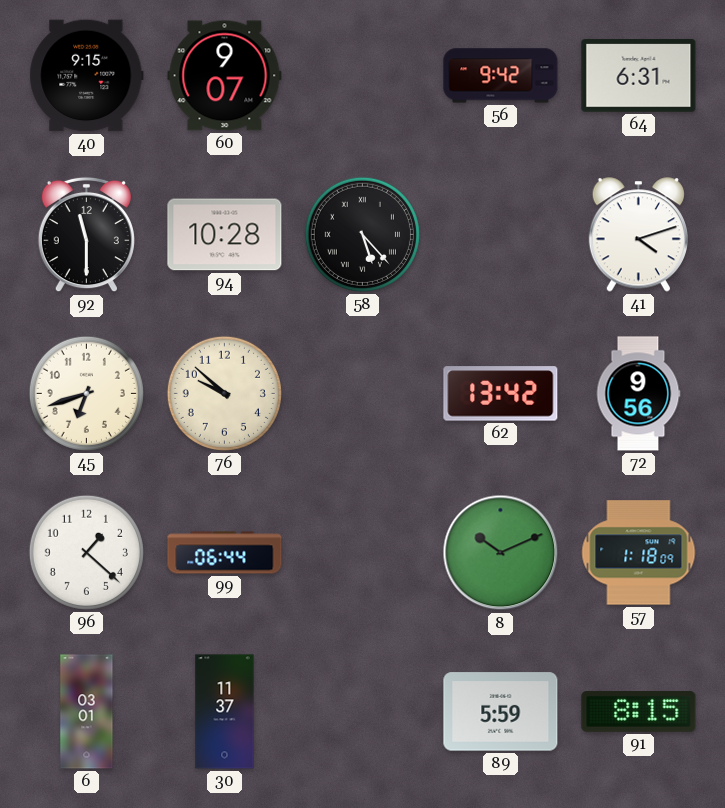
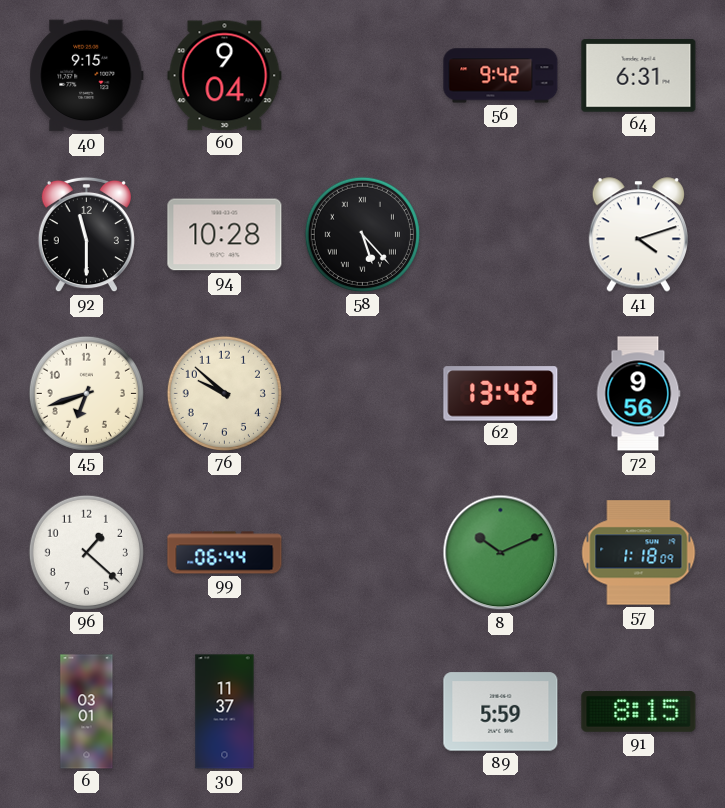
60: 9:07 -> 9:04 (225, 76)
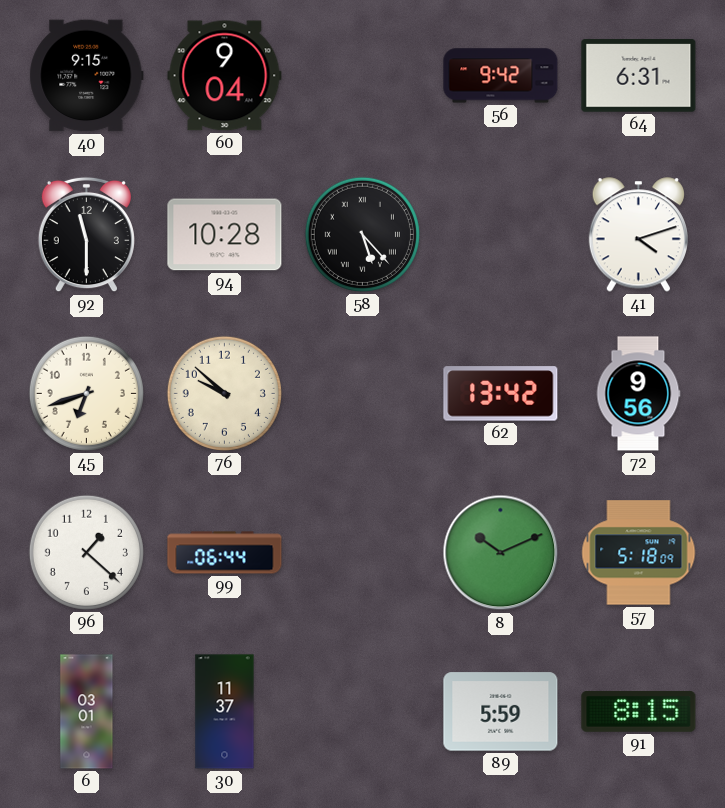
57: 1:18 -> 5:18 (639, 553)
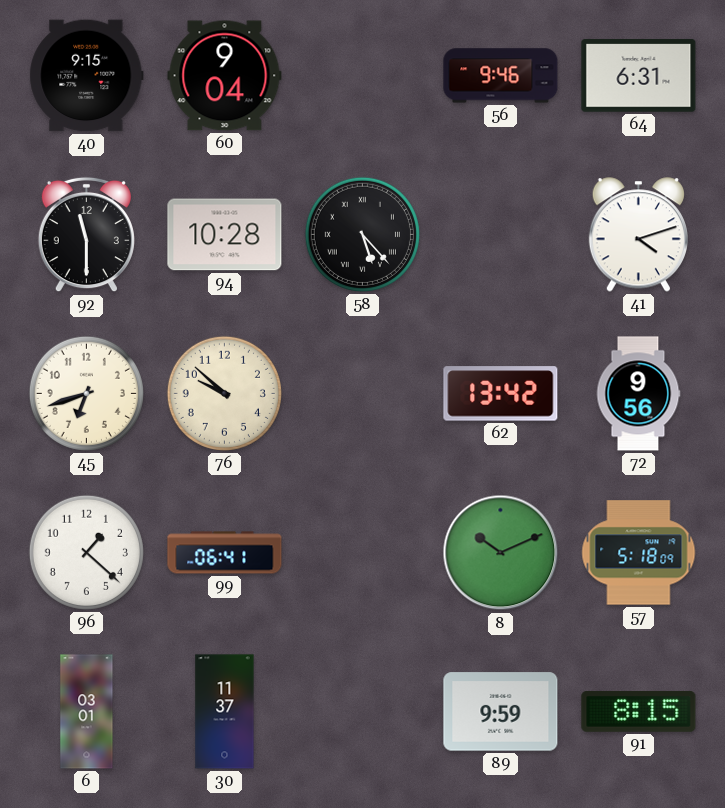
56: 9:42 -> 9:46 (501, 76)
99: 06:44 -> 06:41 (225, 553)
89: 5:59 -> 9:59 (501, 712)
